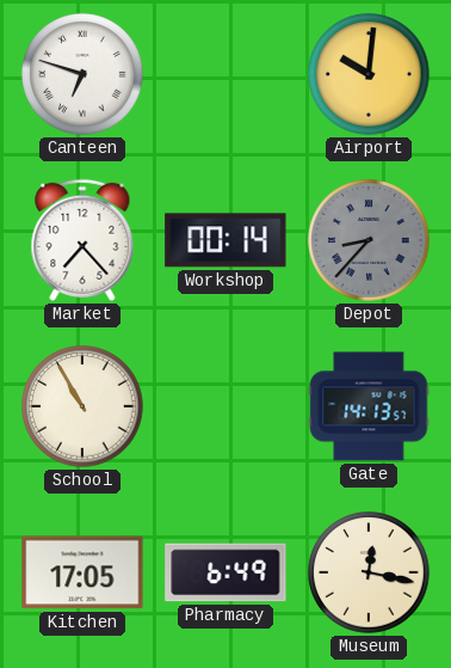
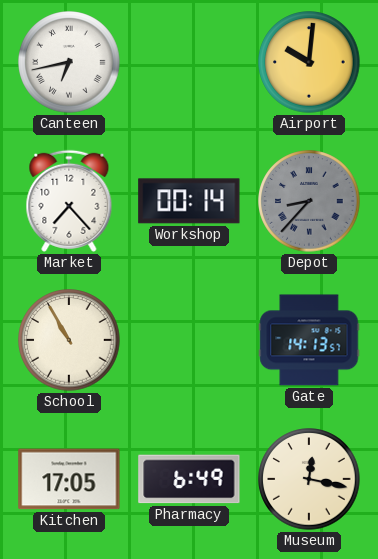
Canteen: 6:48 -> 6:43 (69, 62)
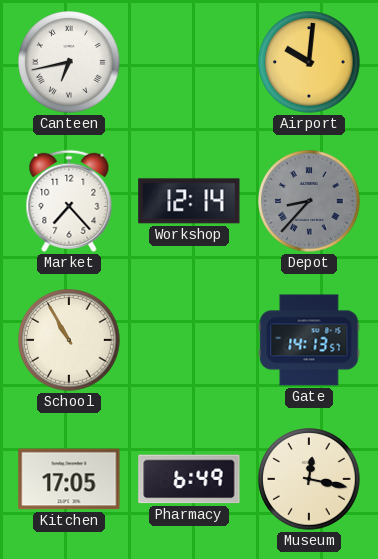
Workshop: 00:14 -> 12:14 (189, 201)
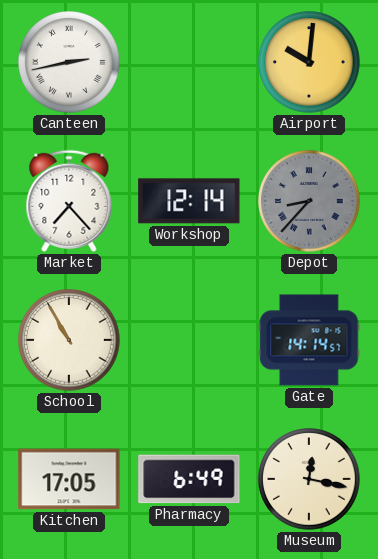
Canteen: 6:43 -> 2:43 (69, 62)
Gate: 14:13 -> 14:14 (309, 340)
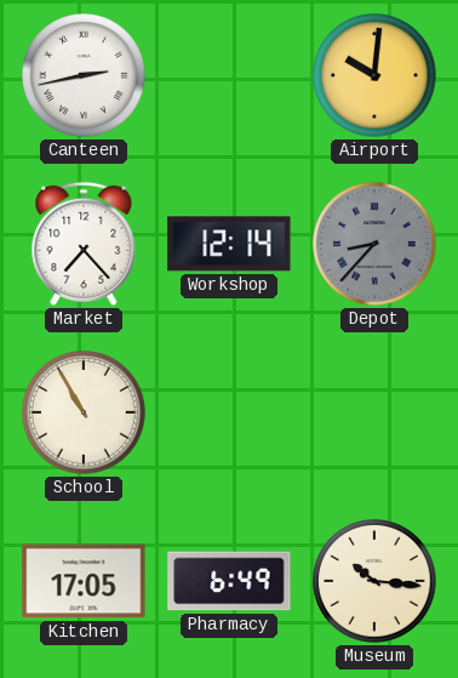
Gate: 14:14 -> none (309, 340)
Museum: 12:17 -> 10:16 (374, 581)
